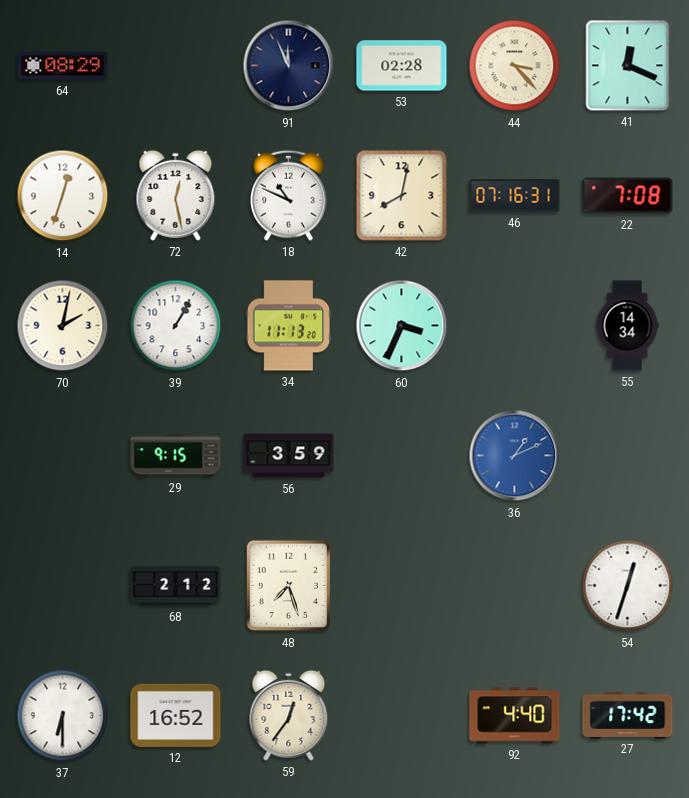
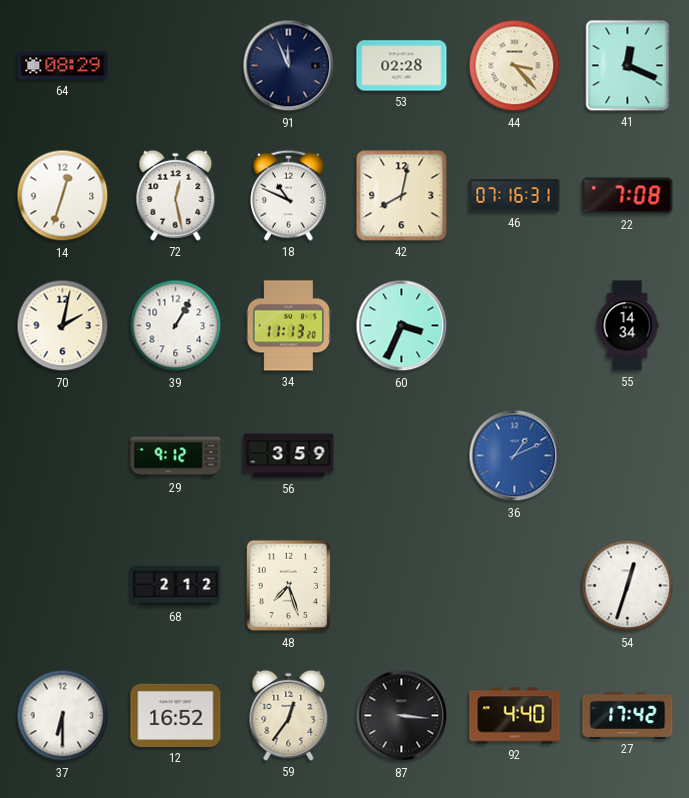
29: 9:15 -> 9:12 (176, 456)
87: none -> 3:16 (402, 716)
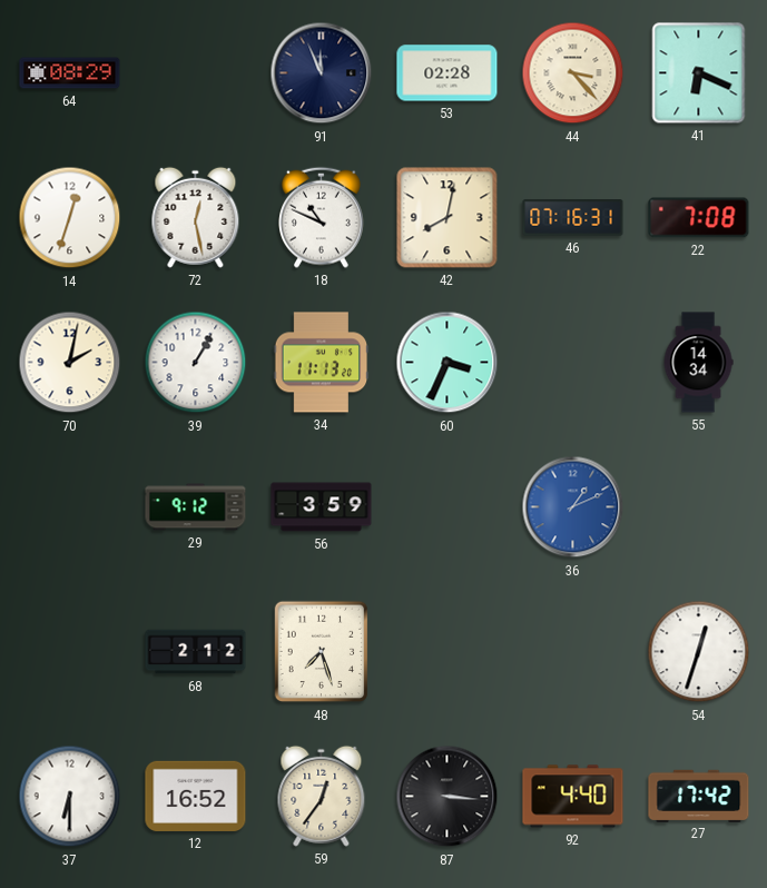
41: 12:19 -> 6:19 (699, 73)
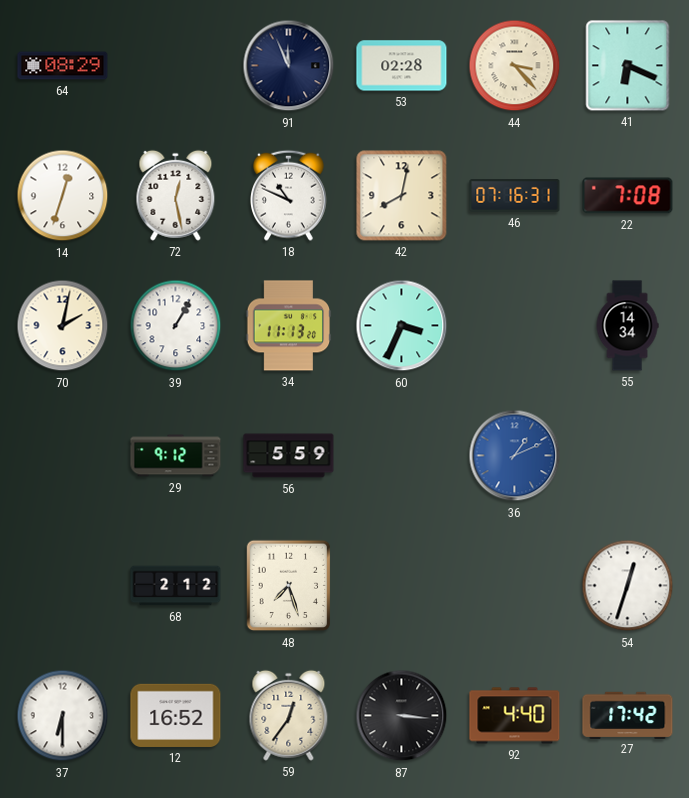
56: 3:59 -> 5:59 (289, 456)
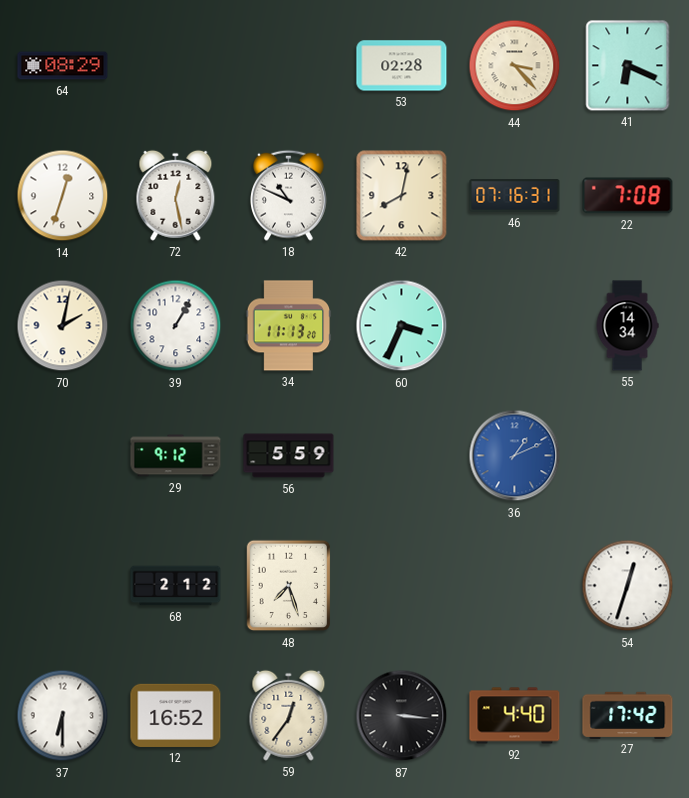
91: 11:56 -> none (289, 66)
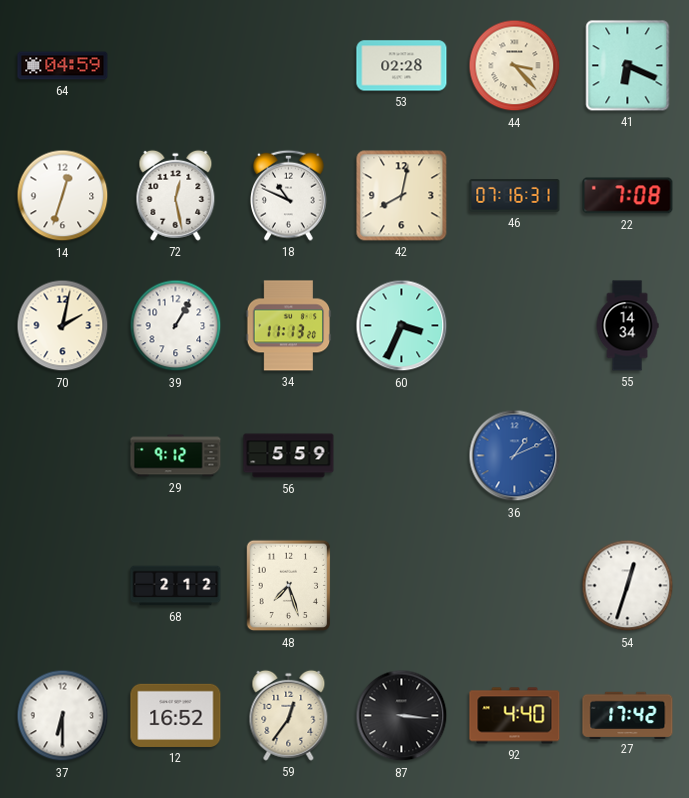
64: 08:29 -> 04:59 (63, 66)
